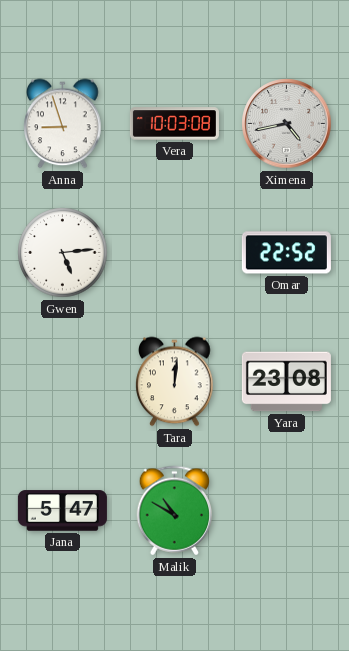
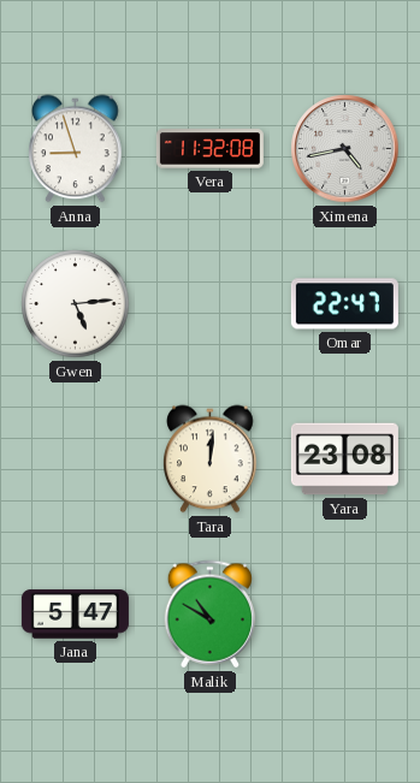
Vera: 10:03 -> 11:32 (209, 149)
Omar: 22:52 -> 22:47 (344, 304)
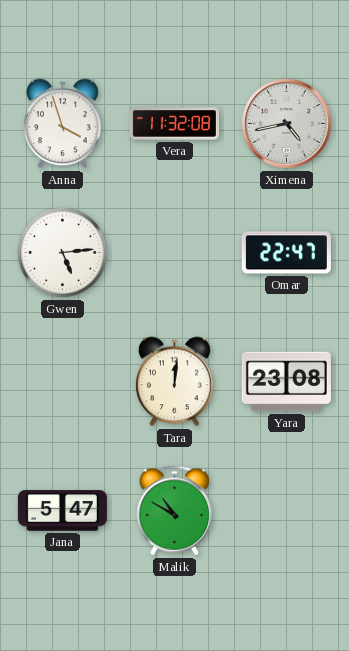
Anna: 8:57 -> 3:57 (63, 124)
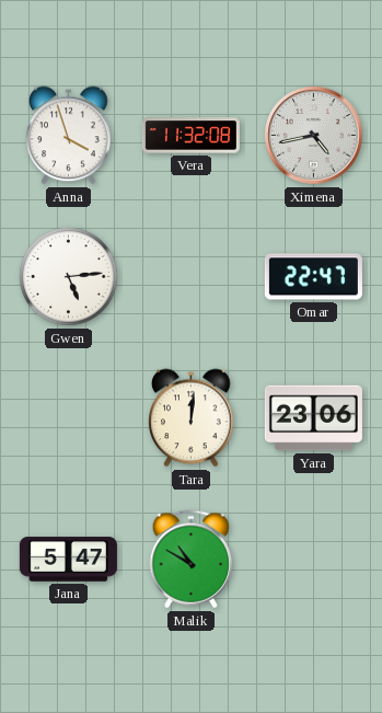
Yara: 23:08 -> 23:06 (313, 418)
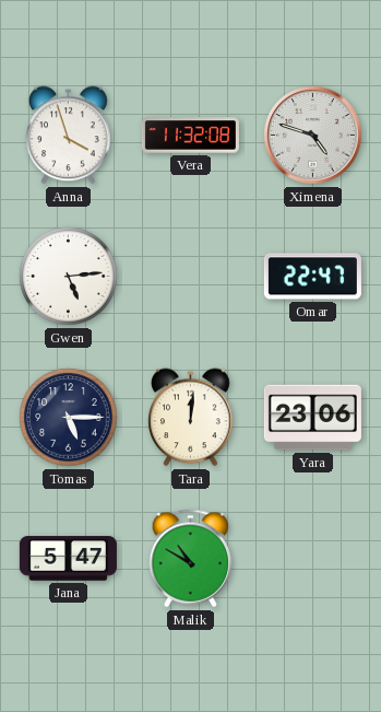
Ximena: 4:43 -> 4:48 (313, 136)
Tomas: none -> 5:15 (69, 418)
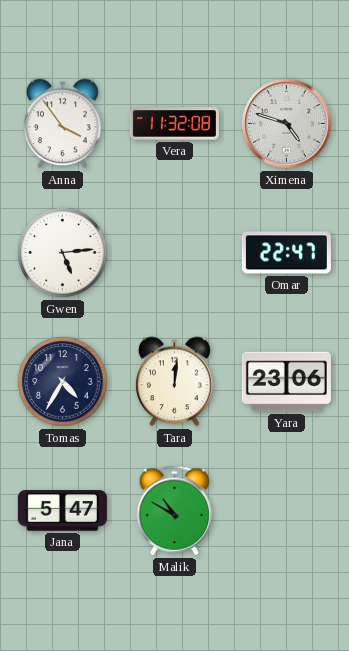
Anna: 3:57 -> 3:54 (63, 124)
Tomas: 5:15 -> 4:35 (63, 382)
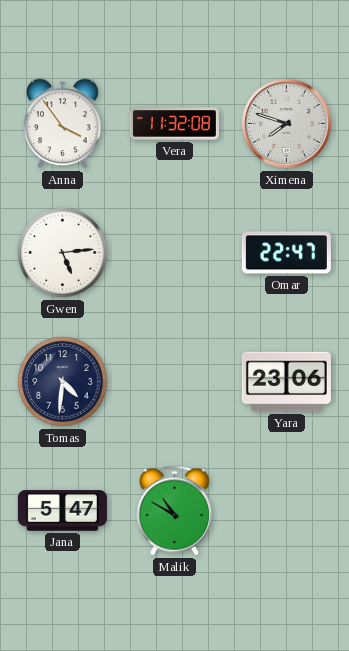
Ximena: 4:48 -> 7:48 (287, 124)
Tomas: 4:35 -> 4:31 (63, 382)
Tara: 12:01 -> none (175, 382)
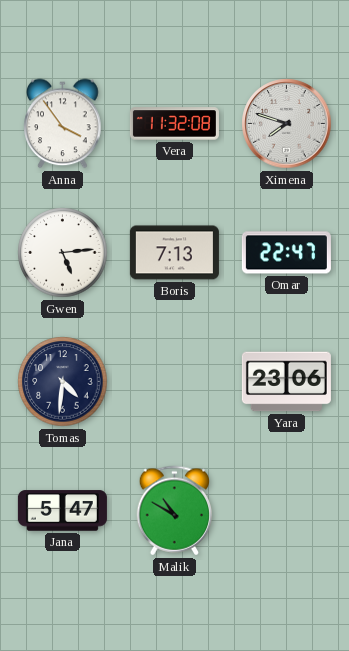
Boris: none -> 7:13 (174, 253)
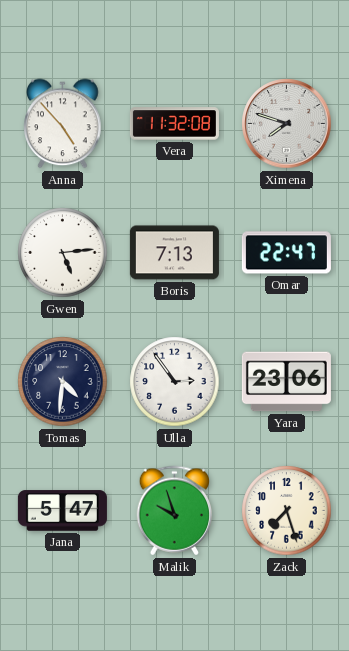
Anna: 3:54 -> 4:53 (63, 124)
Ulla: none -> 2:54 (175, 382)
Malik: 10:50 -> 9:57 (175, 511)
Zack: none -> 7:27 (287, 511)
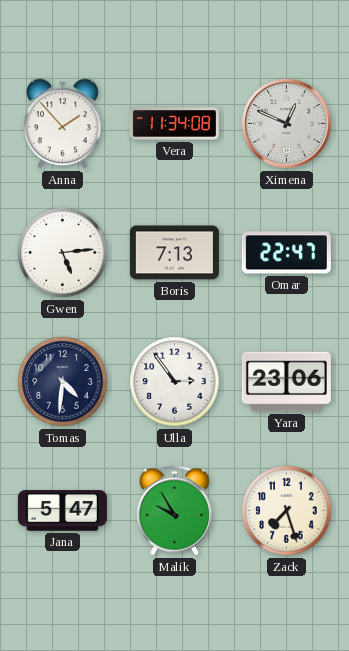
Anna: 4:53 -> 1:53 (63, 124)
Vera: 11:32 -> 11:34 (174, 124)
Ximena: 7:48 -> 12:49 (287, 124)
Malik: 9:57 -> 9:55 (175, 511)
